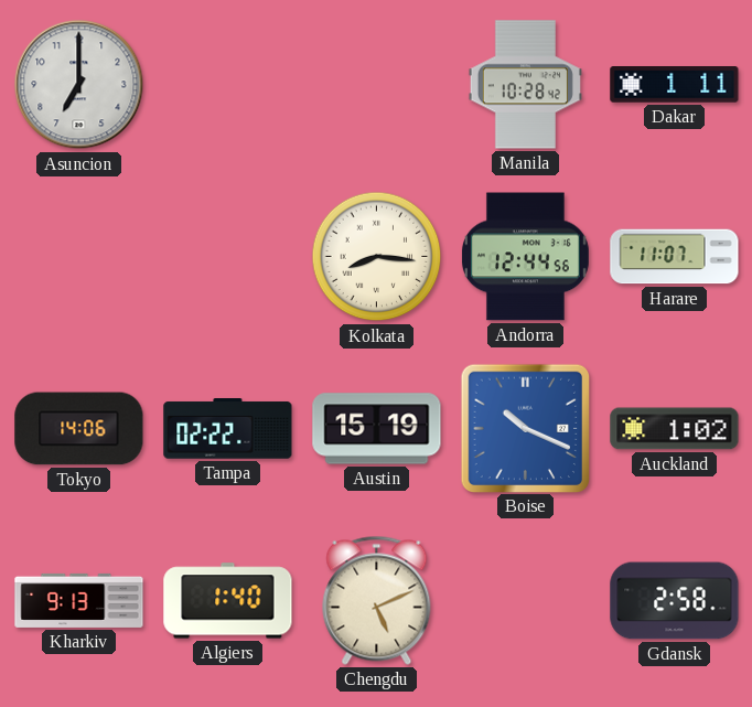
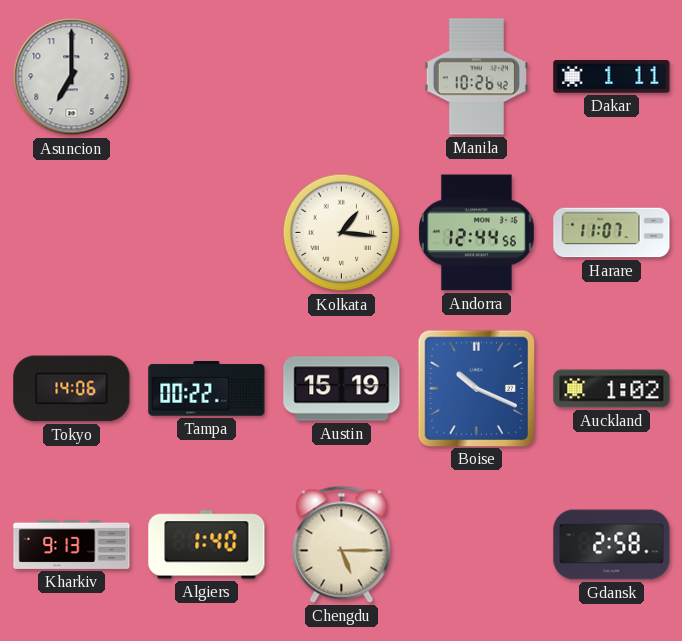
Manila: 10:28 -> 10:26 (476, 77)
Kolkata: 8:16 -> 1:16 (342, 233)
Tampa: 02:22 -> 00:22 (207, 389)
Chengdu: 5:11 -> 5:15 (342, 544)
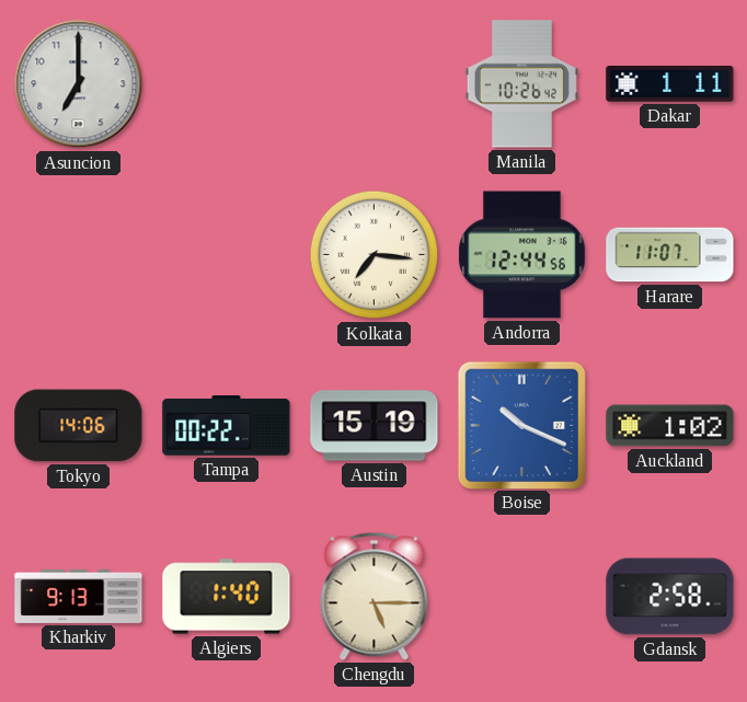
Kolkata: 1:16 -> 7:16 (375, 255)
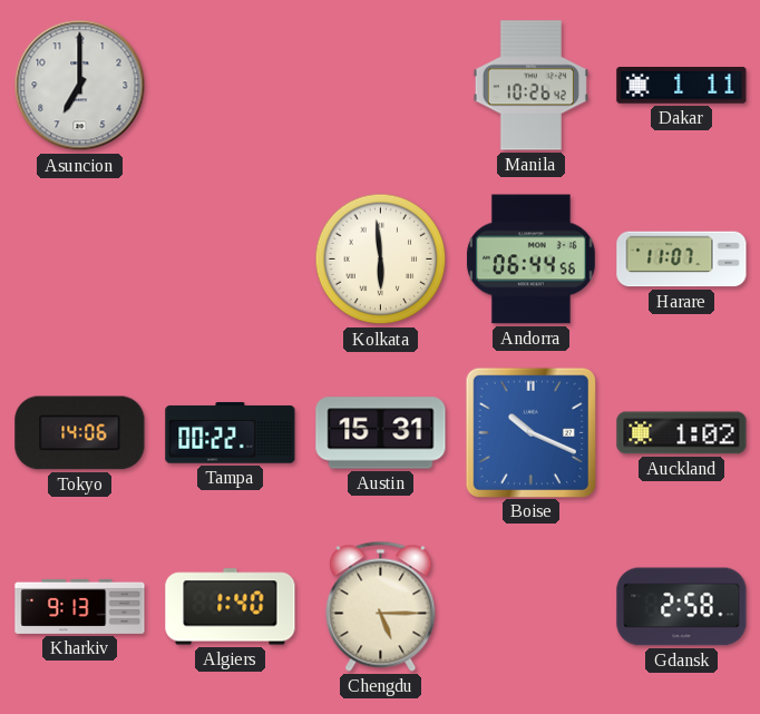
Kolkata: 7:16 -> 5:59 (381, 260)
Andorra: 12:44 -> 06:44 (530, 260)
Austin: 15:19 -> 15:31 (381, 433)
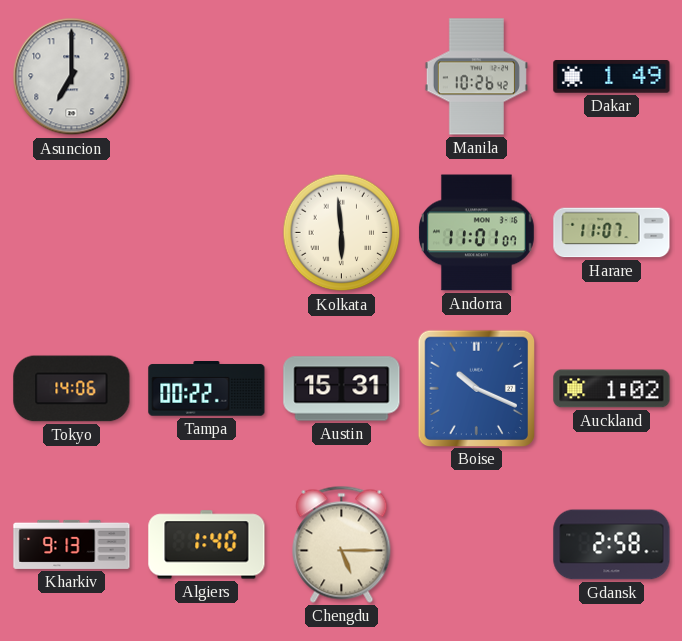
Dakar: 1:11 -> 1:49 (612, 77)
Andorra: 06:44 -> 11:01 (476, 233)
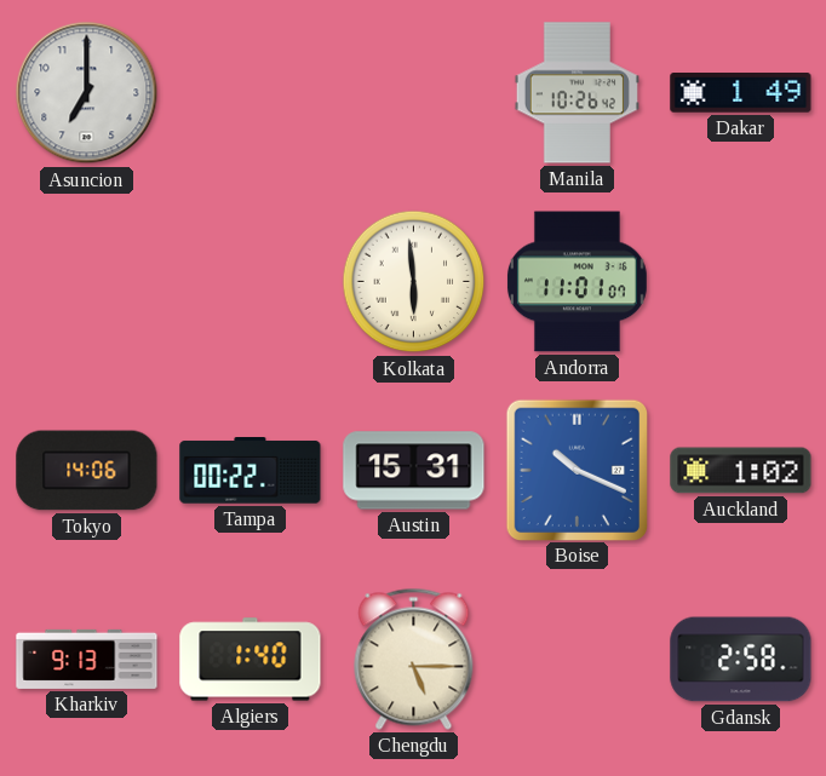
Harare: 11:07 -> none (612, 233)
